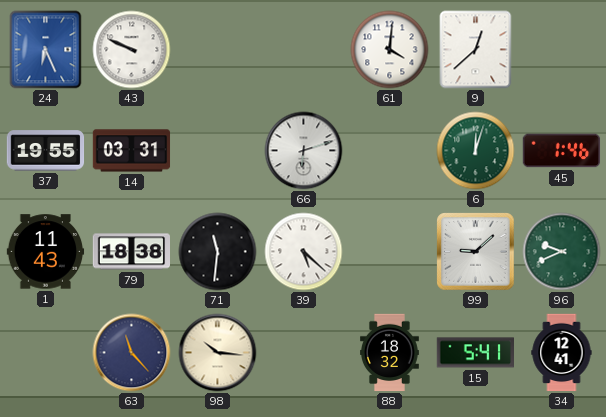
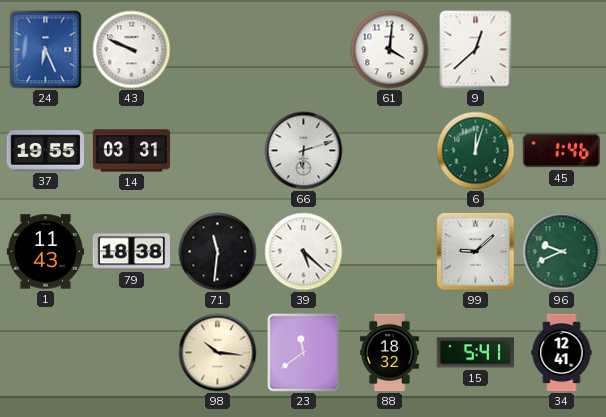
63: 11:23 -> none (132, 353)
23: none -> 11:39 (304, 353)
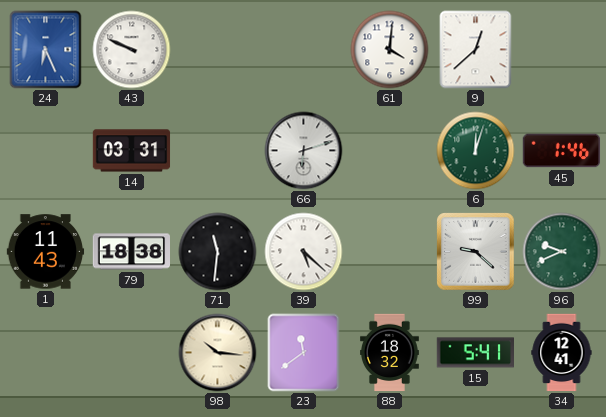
37: 19:55 -> none (46, 151)
99: 9:08 -> 9:22 (476, 252)
